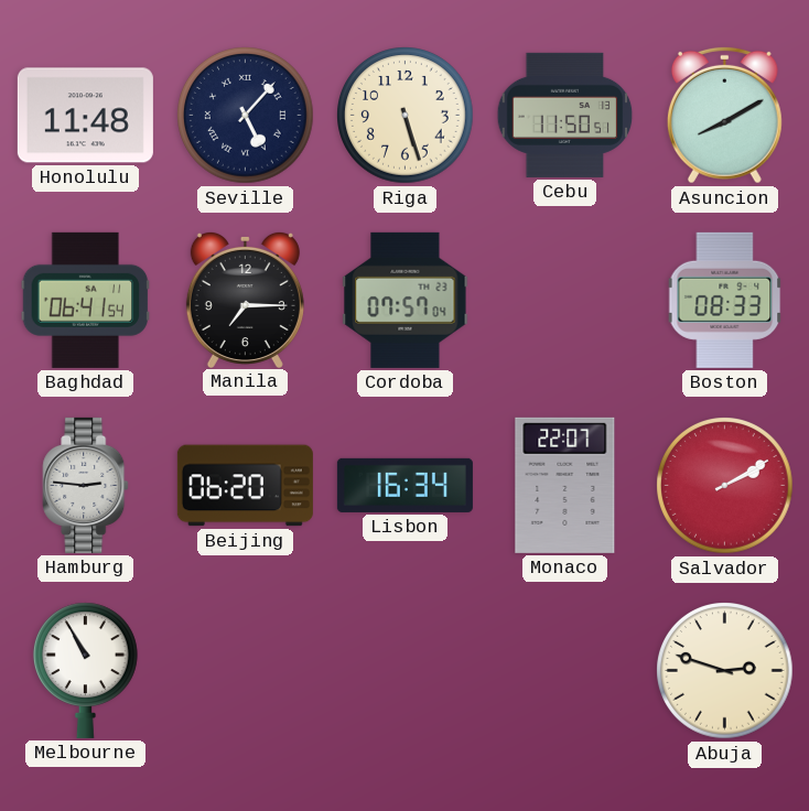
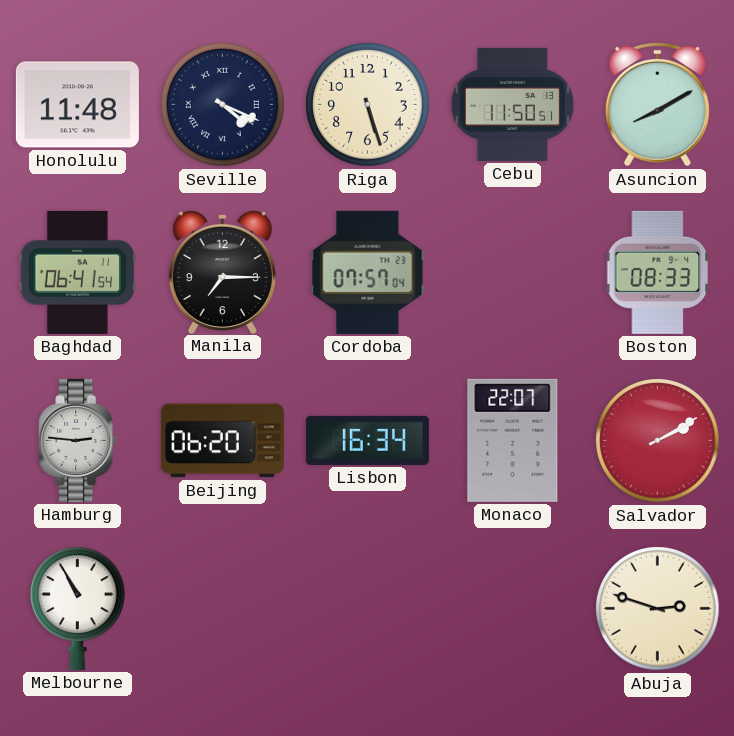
Seville: 5:07 -> 4:19 (223, 105)
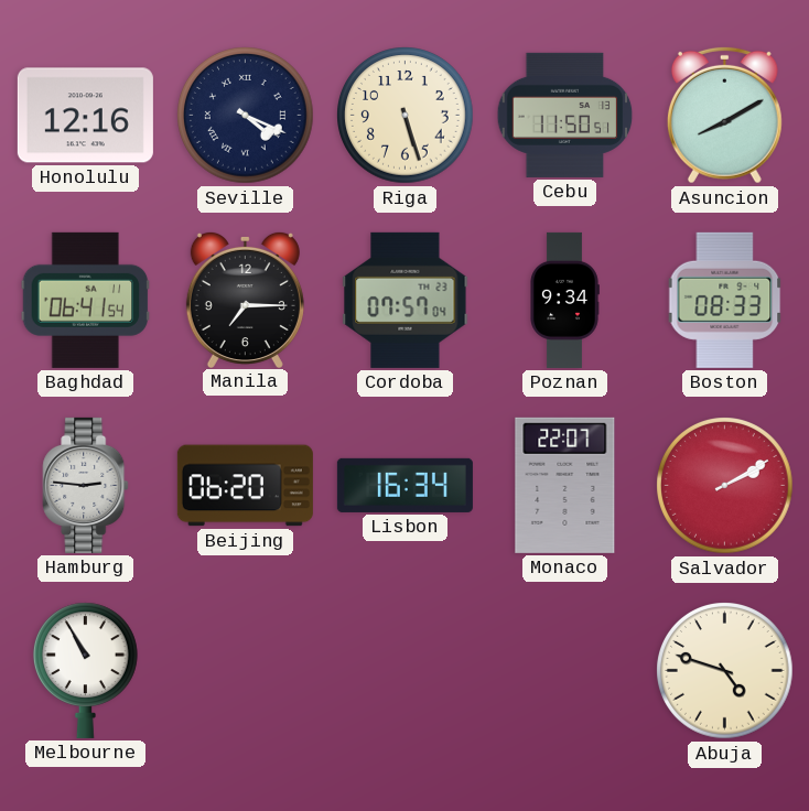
Honolulu: 11:48 -> 12:16 (85, 116)
Poznan: none -> 9:34 (564, 300)
Abuja: 2:48 -> 4:48 (725, 671)
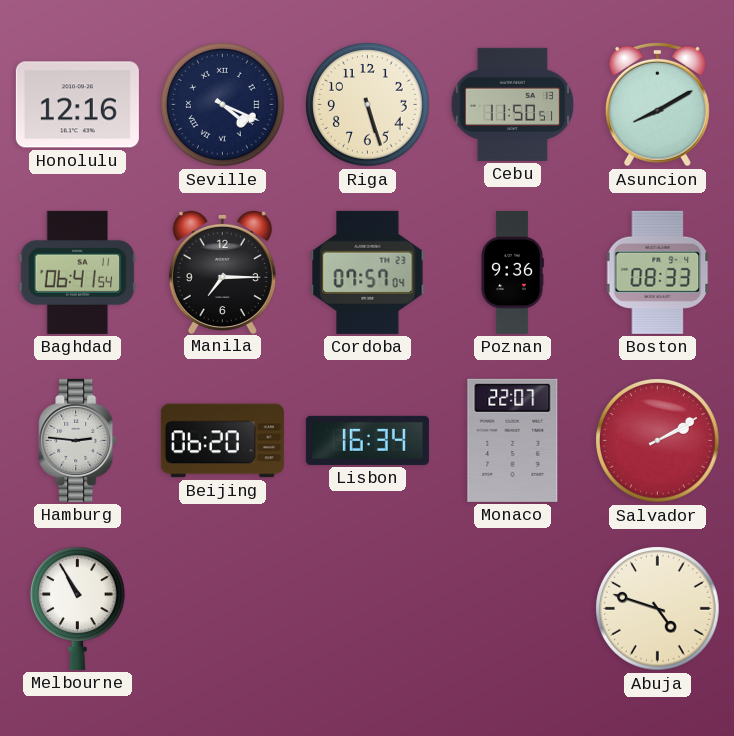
Poznan: 9:34 -> 9:36 (512, 272)
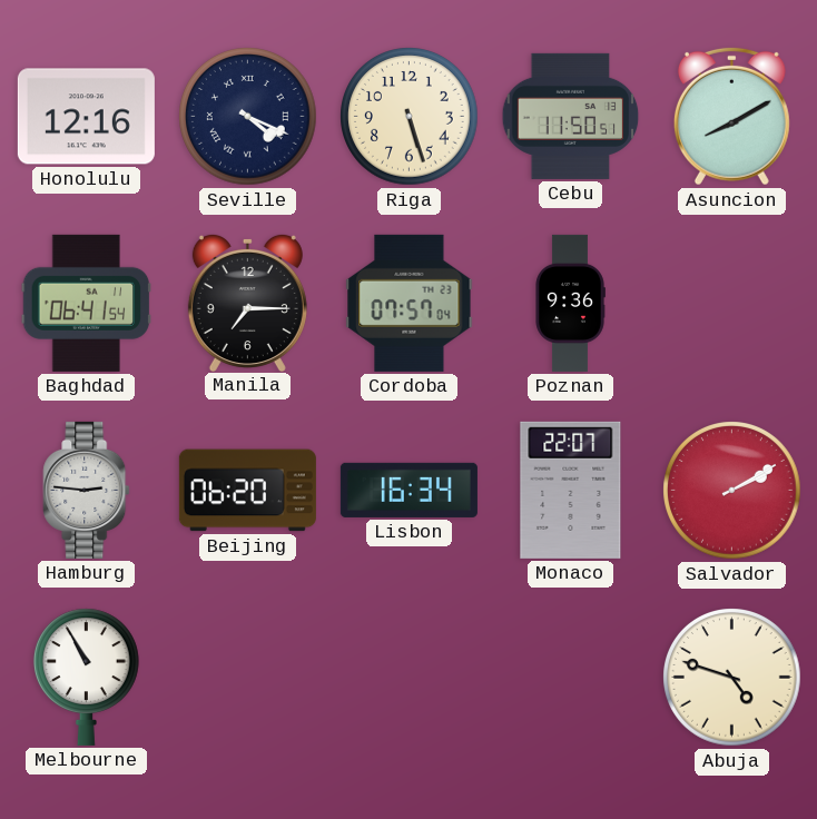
Boston: 08:33 -> none (658, 272)
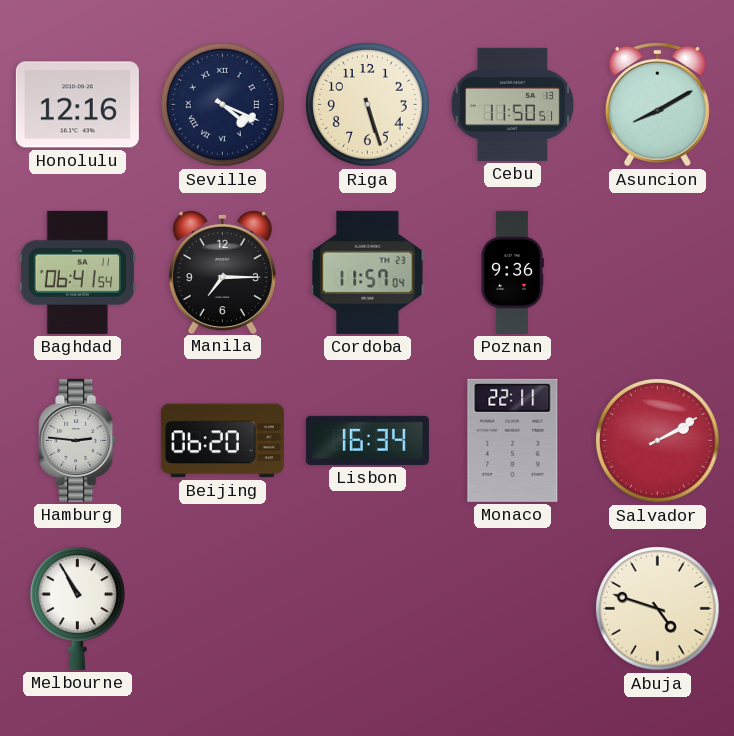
Cordoba: 07:57 -> 11:57 (368, 272)
Monaco: 22:07 -> 22:11 (513, 440)
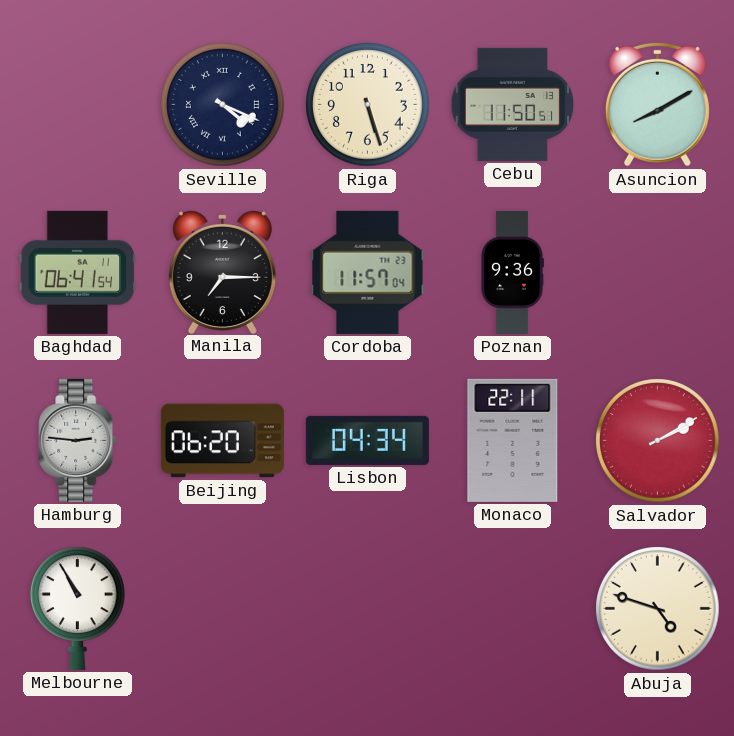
Honolulu: 12:16 -> none (77, 105)
Lisbon: 16:34 -> 04:34 (367, 440)
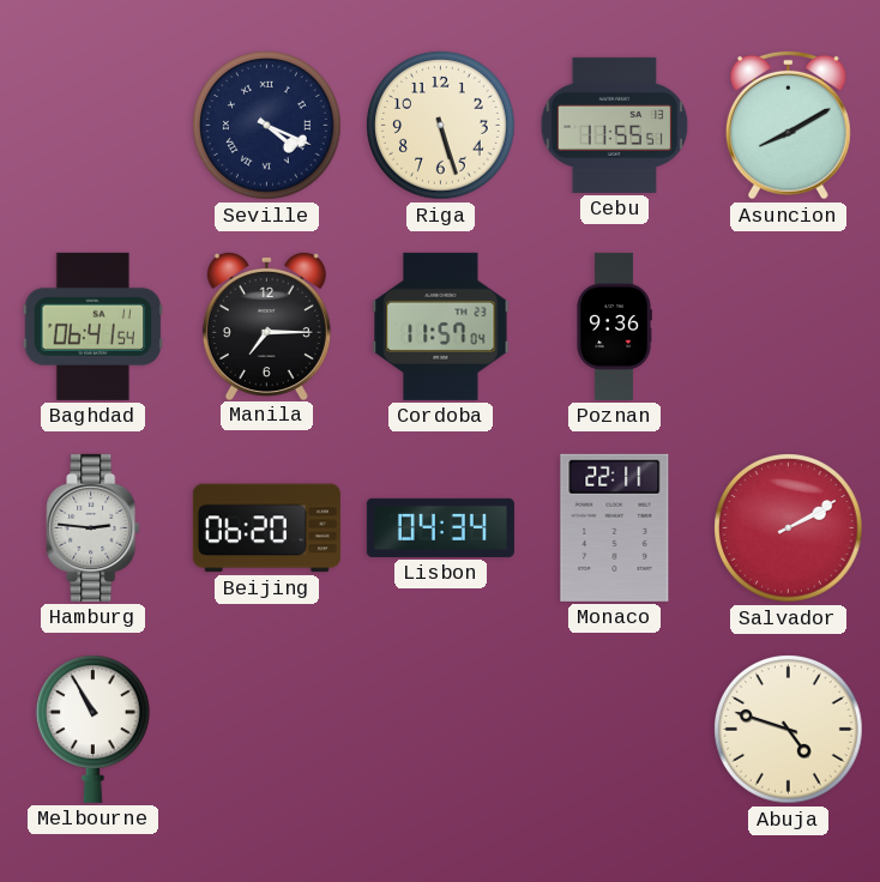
Cebu: 11:50 -> 11:55 (615, 125)
